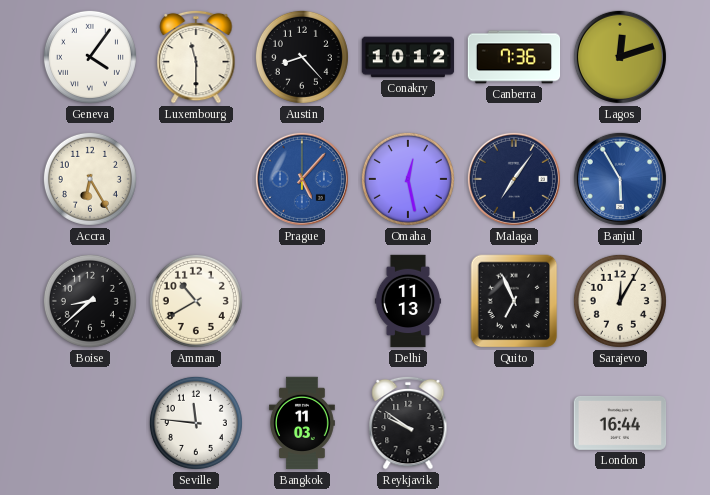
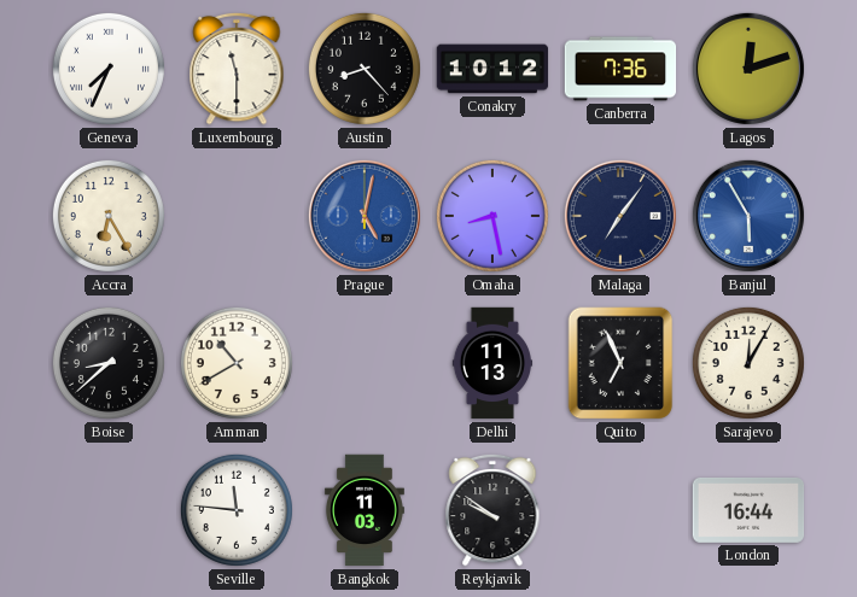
Geneva: 4:06 -> 7:34 (109, 69)
Prague: 5:07 -> 5:02 (365, 216)
Omaha: 12:28 -> 8:28 (492, 216)
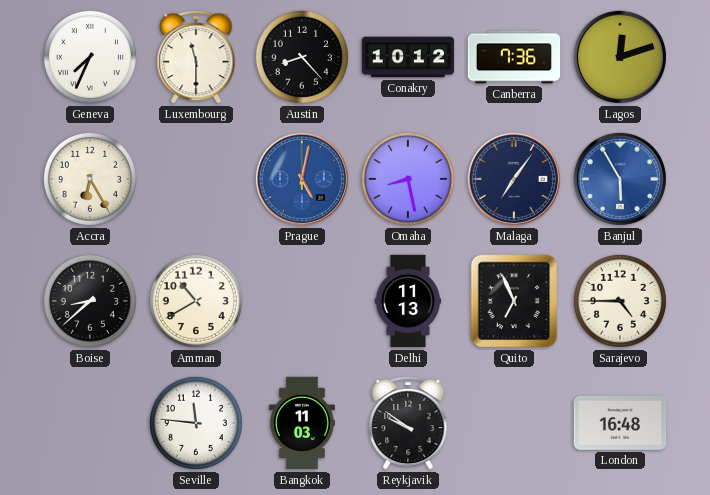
Sarajevo: 12:05 -> 4:45 (620, 301)
London: 16:44 -> 16:48 (620, 423)
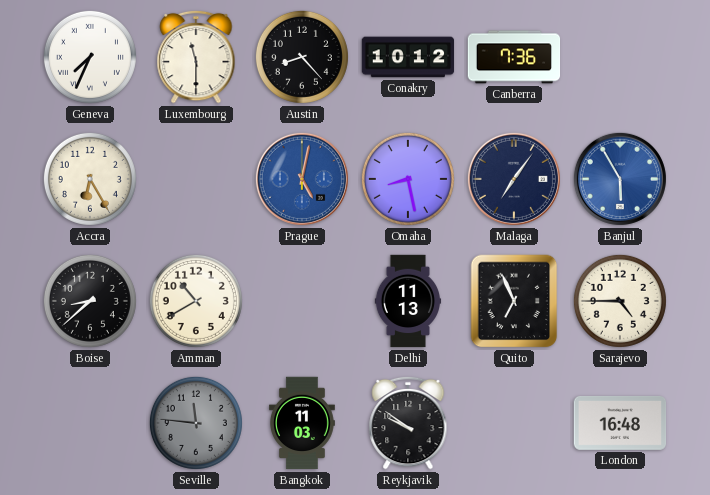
Lagos: 12:12 -> none (620, 57)
Seville dial: white -> grey (196, 423)
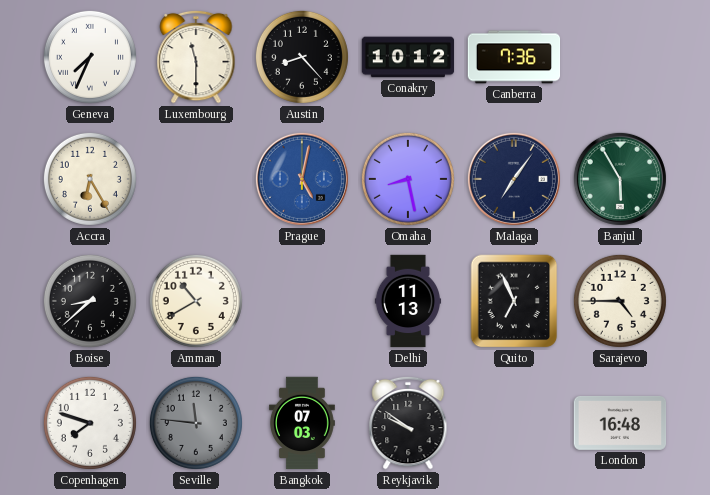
Banjul dial: blue -> green (620, 179)
Copenhagen: none -> 7:48 (90, 423)
Bangkok: 11:03 -> 07:03 (302, 423)
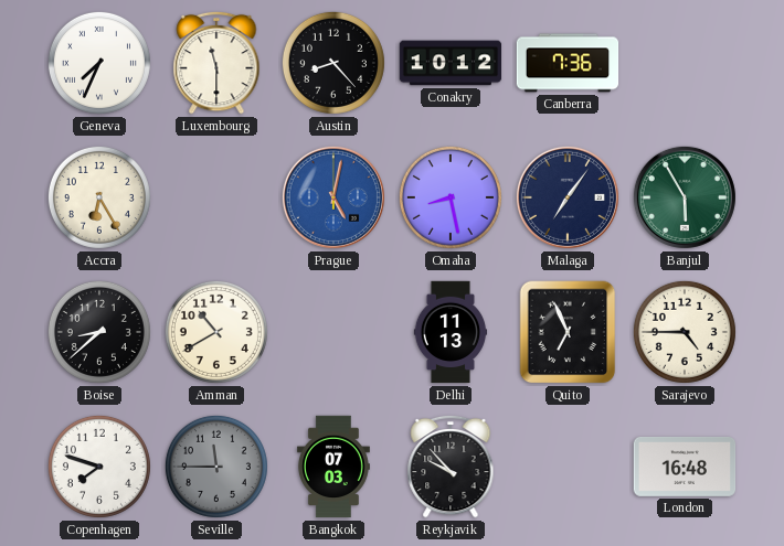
Seville: 11:46 -> 11:45 (216, 467)
Reykjavik: 9:51 -> 9:53 (451, 467)
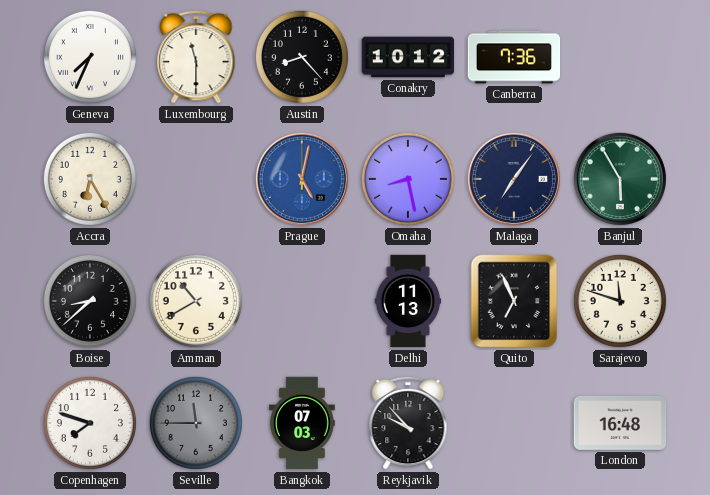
Sarajevo: 4:45 -> 11:48 (620, 301)
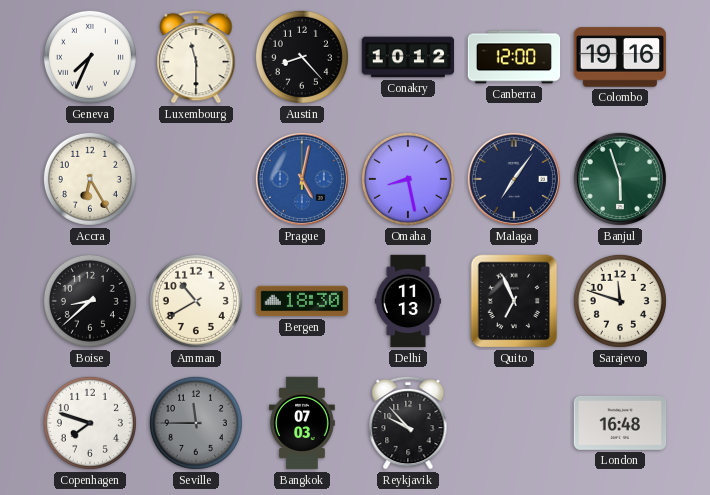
Canberra: 7:36 -> 12:00 (514, 57)
Colombo: none -> 19:16 (620, 57)
Banjul: 5:55 -> 5:57 (620, 179)
Bergen: none -> 18:30 (302, 301)
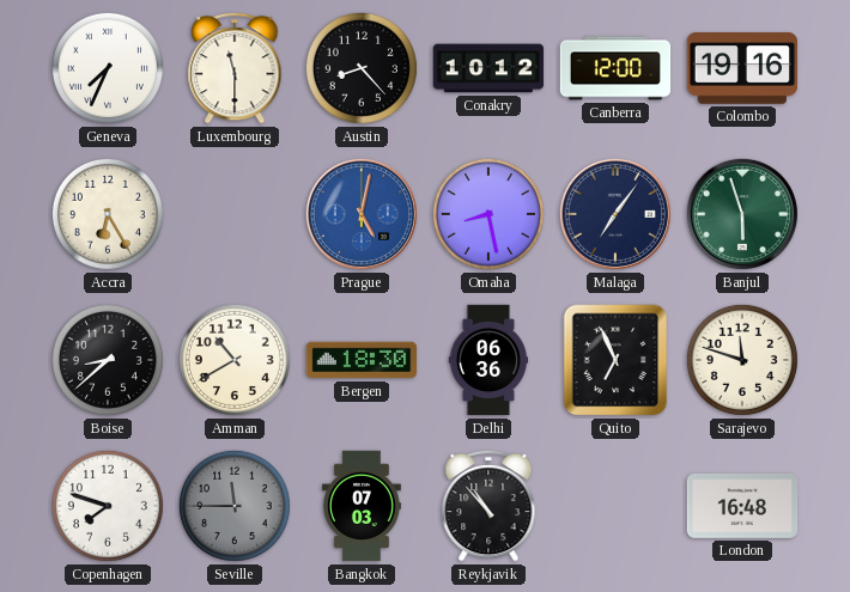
Delhi: 11:13 -> 06:36 (488, 360)
Reykjavik: 9:53 -> 10:53 (488, 506)
